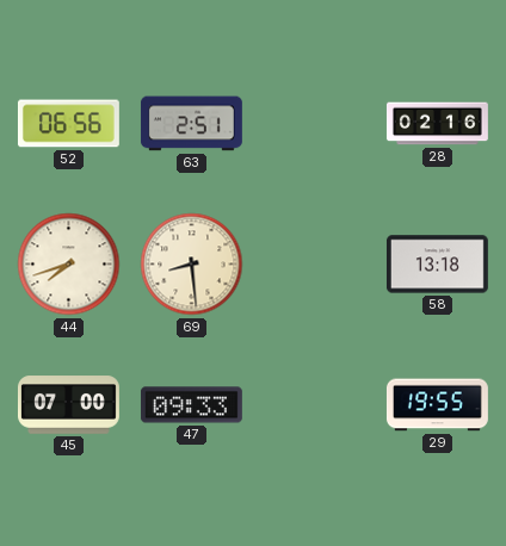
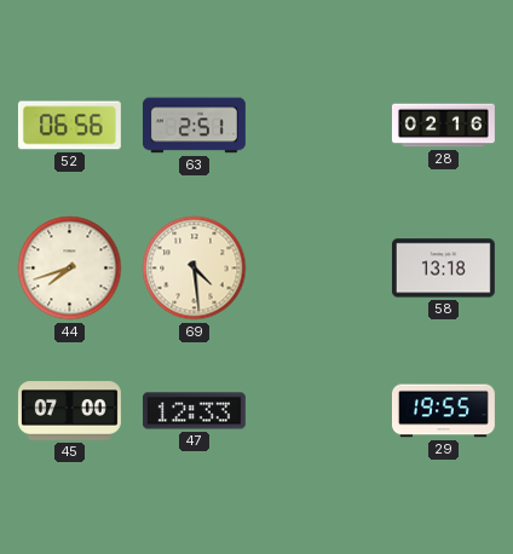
69: 8:29 -> 4:29 (195, 269)
47: 09:33 -> 12:33 (194, 411)
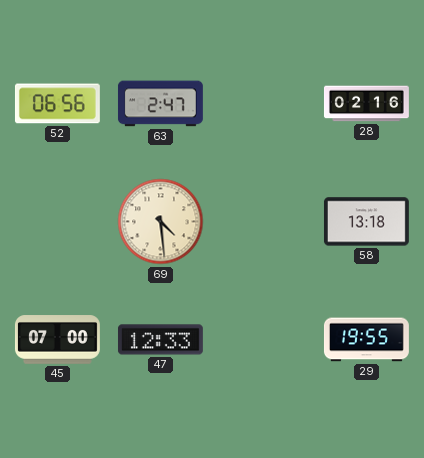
63: 2:51 -> 2:47 (160, 104)
44: 7:42 -> none (70, 269)
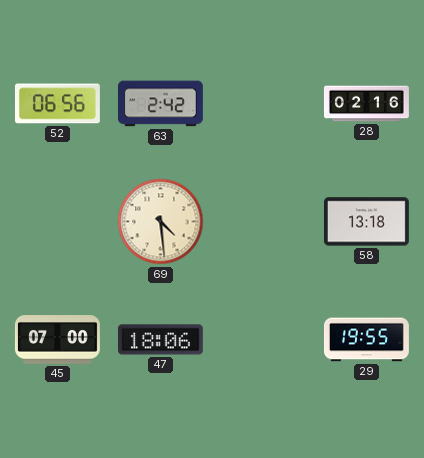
63: 2:47 -> 2:42 (160, 104)
47: 12:33 -> 18:06 (160, 340)
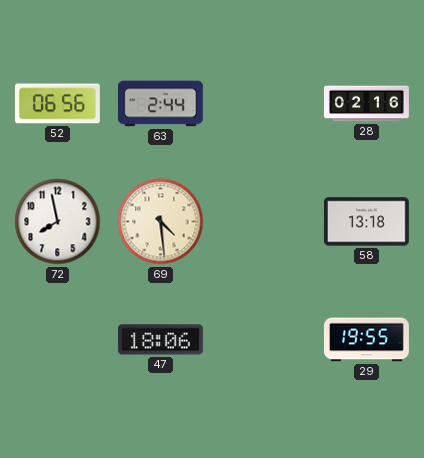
63: 2:42 -> 2:44 (160, 104)
72: none -> 7:58 (58, 222)
45: 07:00 -> none (57, 340)
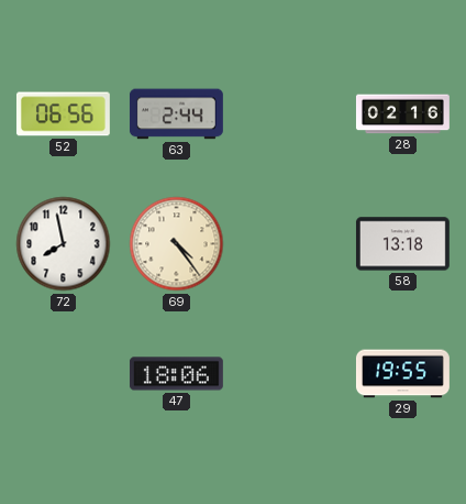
69: 4:29 -> 4:24 (177, 244)
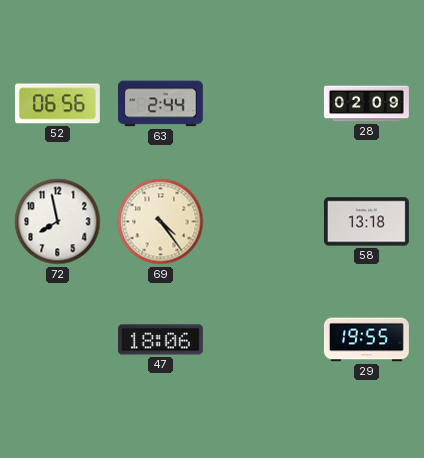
28: 02:16 -> 02:09 (366, 104)
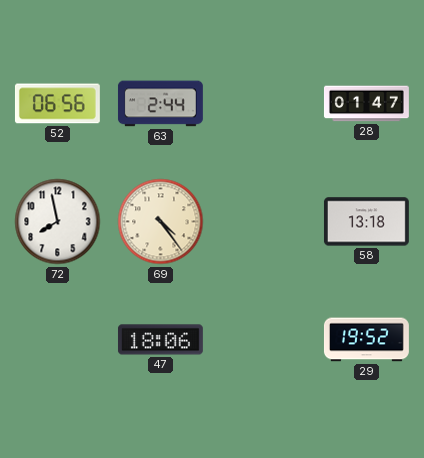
28: 02:09 -> 01:47 (366, 104)
29: 19:55 -> 19:52 (366, 340)
